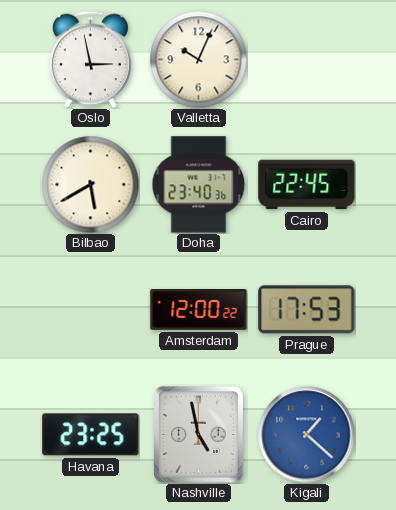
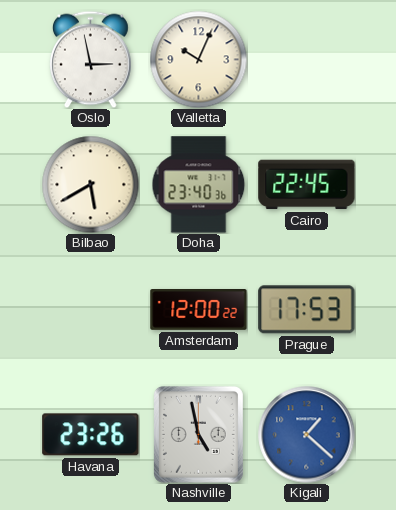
Havana: 23:25 -> 23:26 (91, 435)
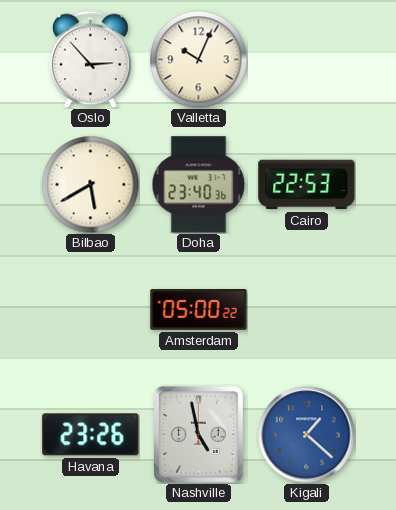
Oslo: 2:58 -> 2:53 (91, 59)
Cairo: 22:45 -> 22:53 (307, 185)
Amsterdam: 12:00 -> 05:00 (199, 310)
Prague: 17:53 -> none (307, 310)
